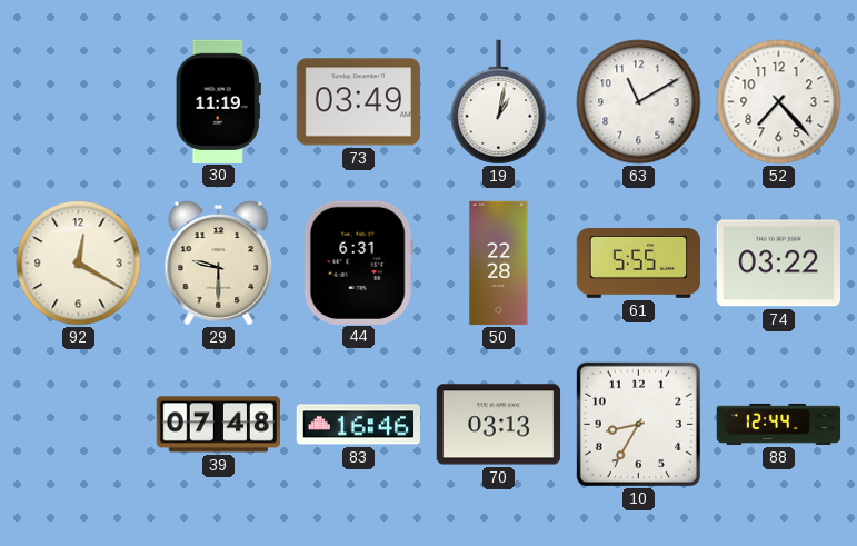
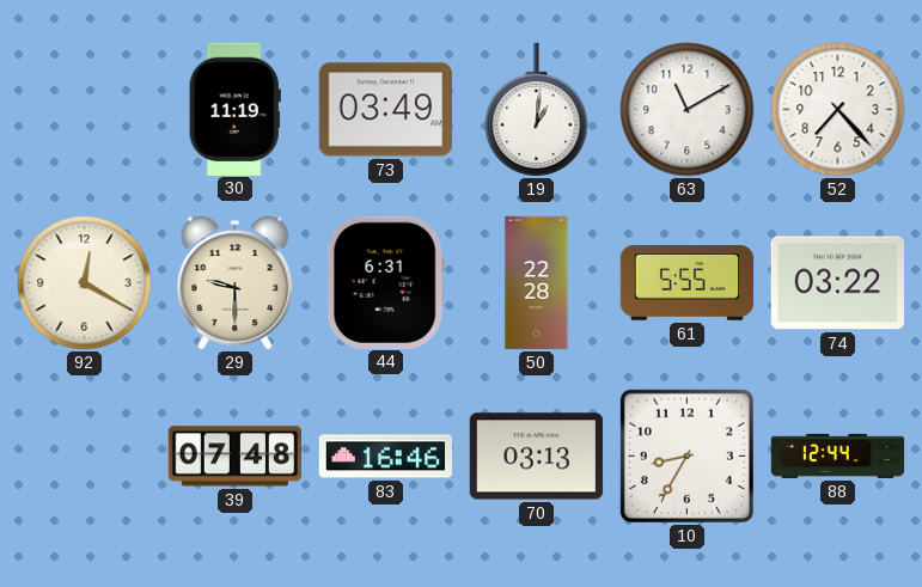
19: 1:02 -> 1:01 (537, 110)
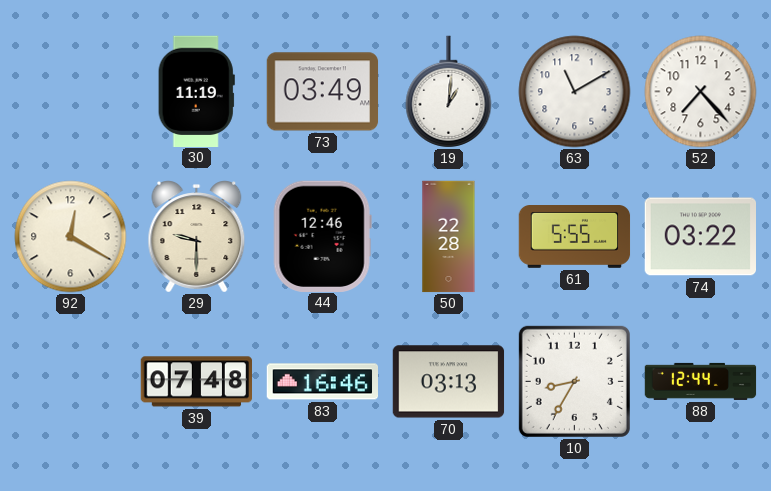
44: 6:31 -> 12:46 (322, 236)
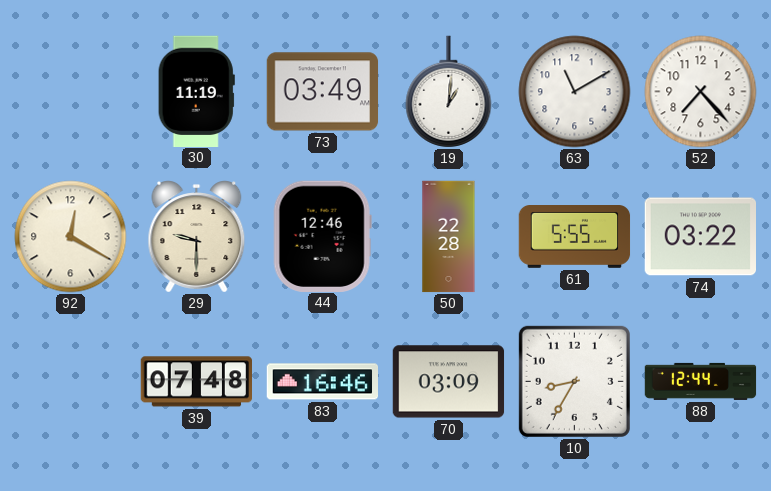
70: 03:13 -> 03:09 (449, 382)
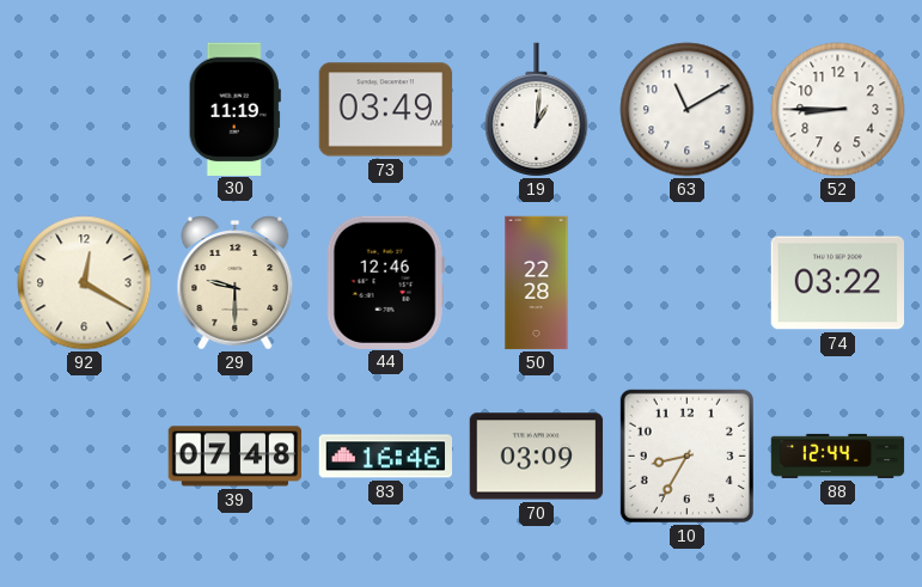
52: 7:23 -> 8:45 (838, 110)
61: 5:55 -> none (575, 237)
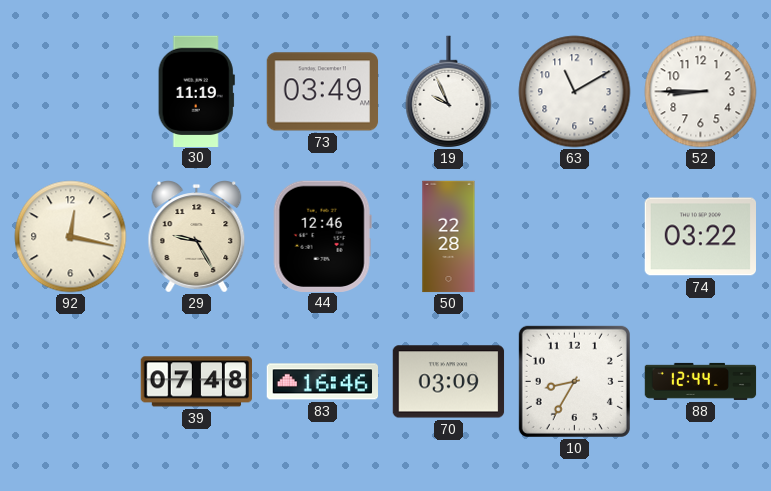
19: 1:01 -> 9:56 (449, 92)
92: 12:20 -> 12:17 (71, 237)
29: 9:30 -> 9:25 (197, 237)
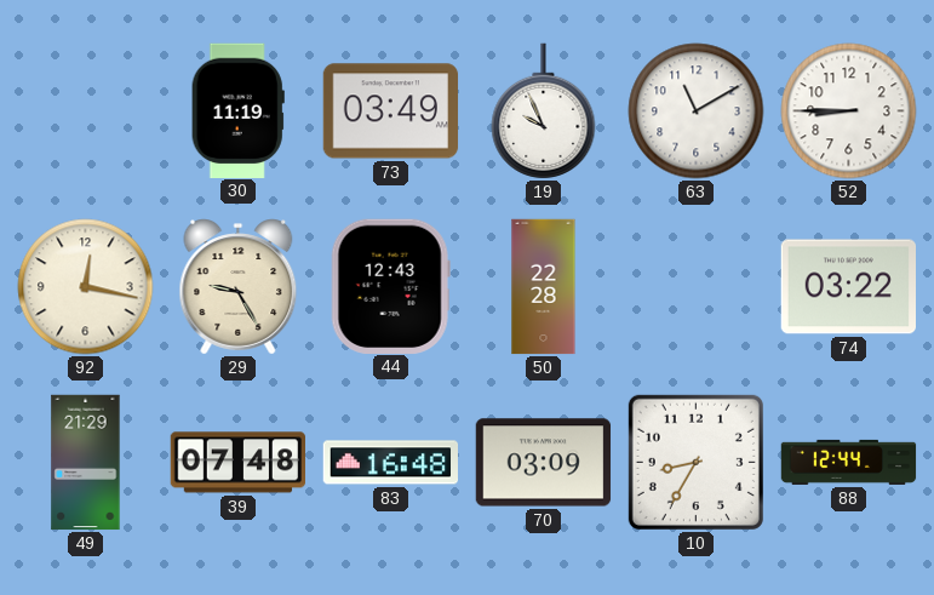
44: 12:46 -> 12:43 (390, 286)
49: none -> 21:29 (86, 463)
83: 16:46 -> 16:48 (390, 463)
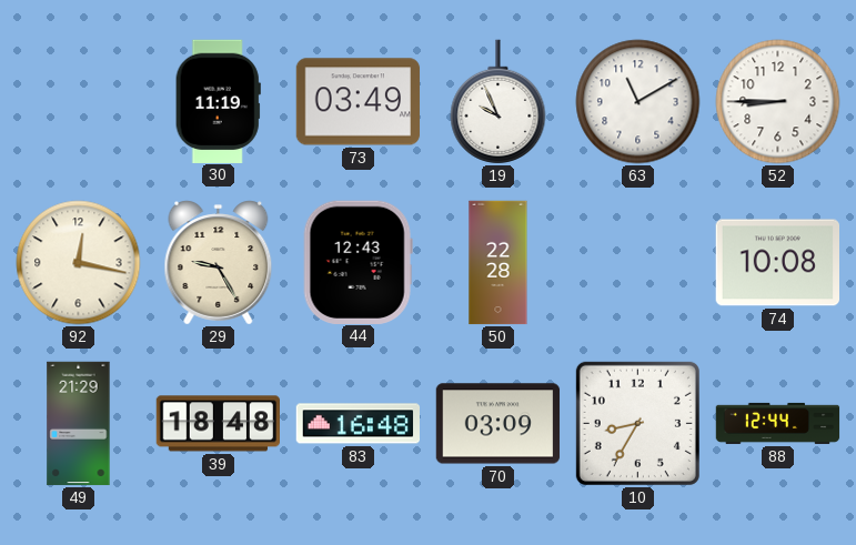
74: 03:22 -> 10:08 (777, 263)
39: 07:48 -> 18:48 (219, 424)
